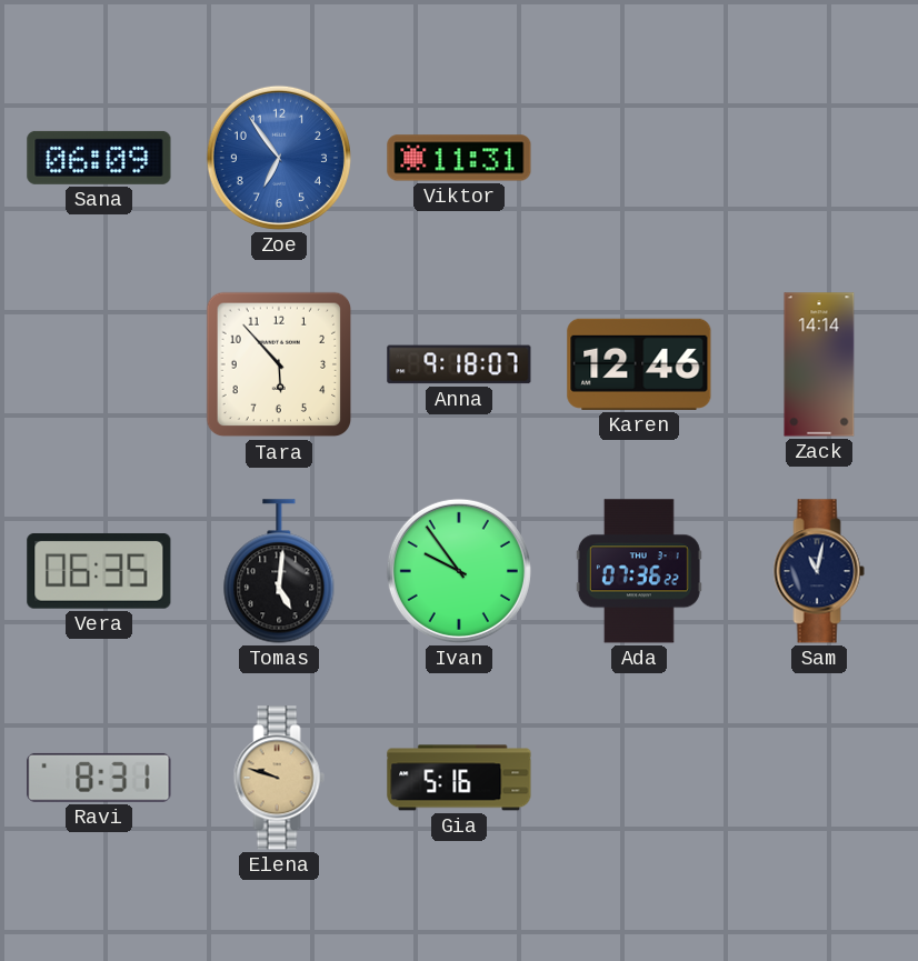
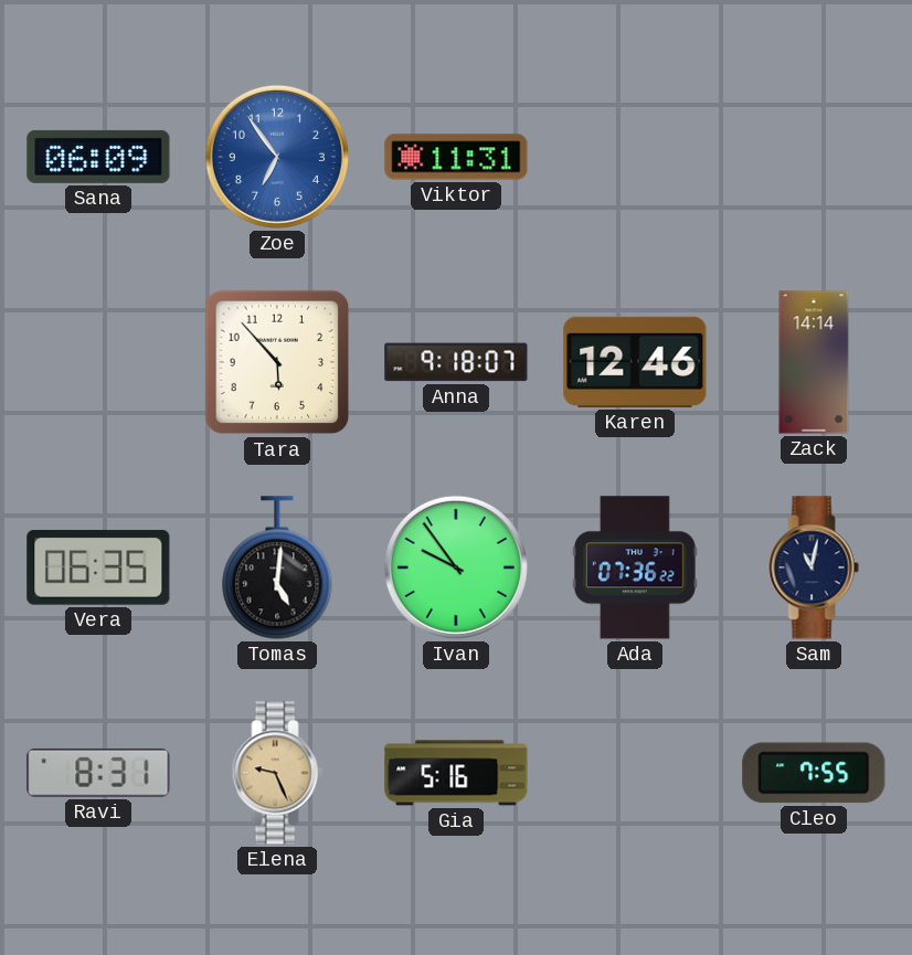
Elena: 9:48 -> 9:26 (277, 773)
Cleo: none -> 7:55 (814, 773)
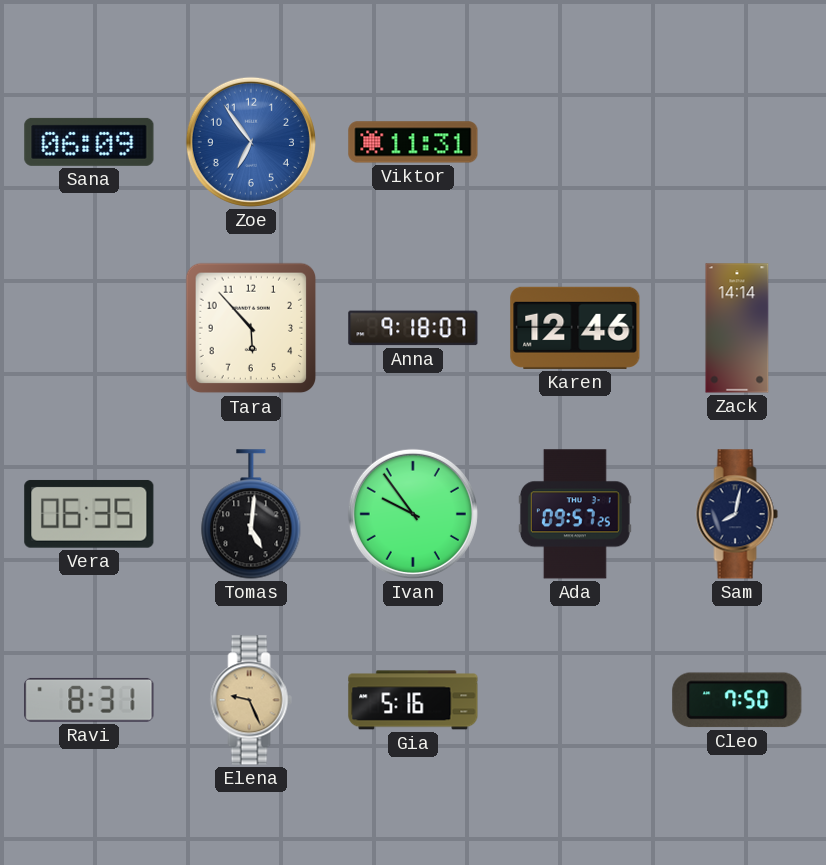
Ada: 07:36 -> 09:57 (575, 514)
Sam: 11:02 -> 8:02 (737, 514)
Cleo: 7:55 -> 7:50 (737, 700)
